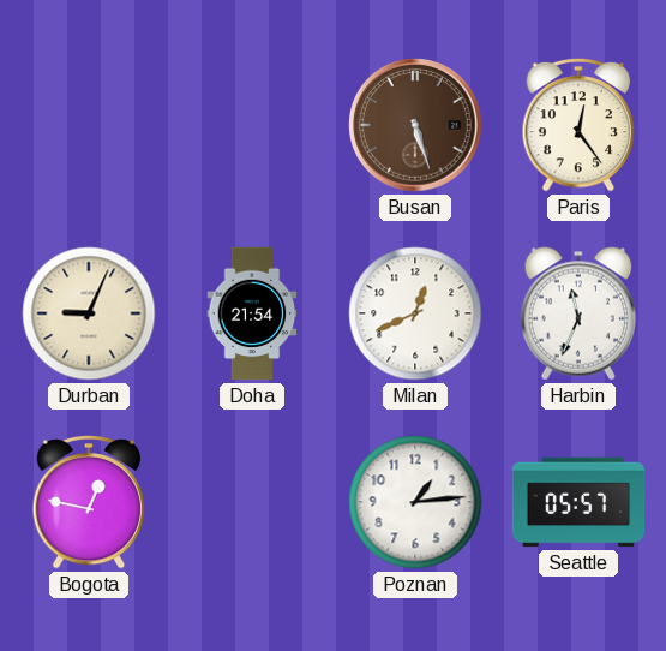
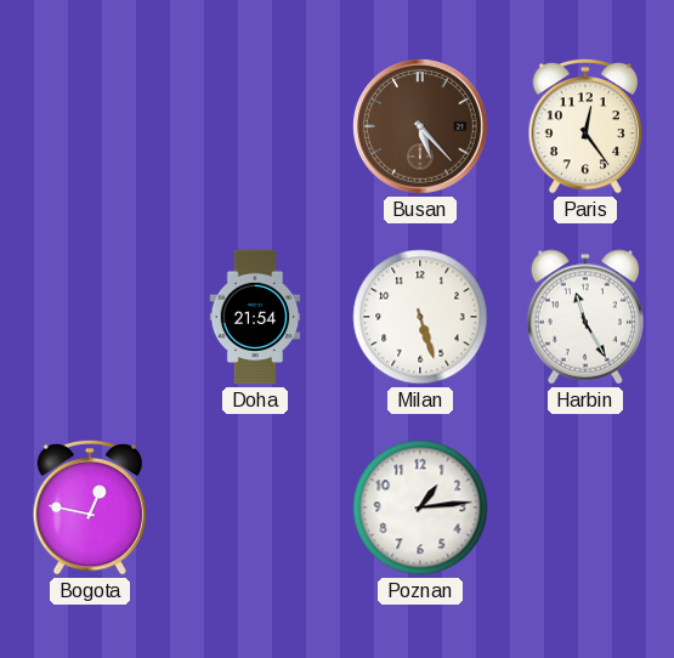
Busan: 5:27 -> 5:23 (420, 126)
Durban: 9:04 -> none (89, 313)
Milan: 12:41 -> 5:27 (420, 317)
Harbin: 11:34 -> 11:25 (584, 317)
Seattle: 05:57 -> none (578, 502)
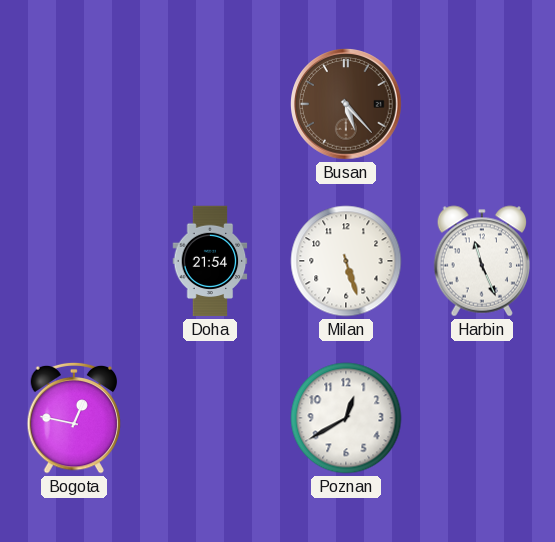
Paris: 12:24 -> none (585, 126)
Harbin: 11:25 -> 11:26 (481, 261)
Poznan: 1:14 -> 12:40 (346, 418)
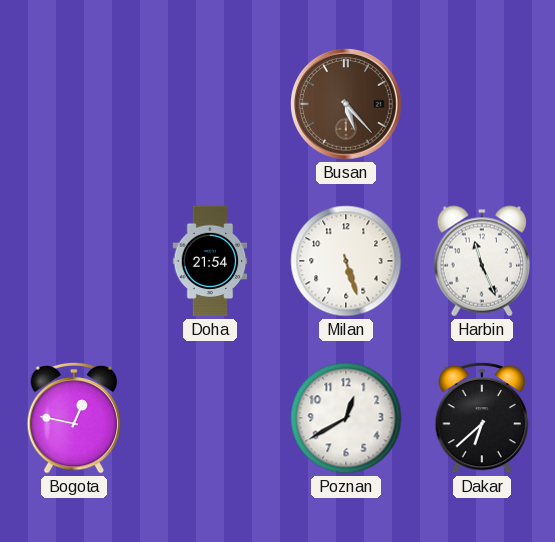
Dakar: none -> 6:38 (482, 418)
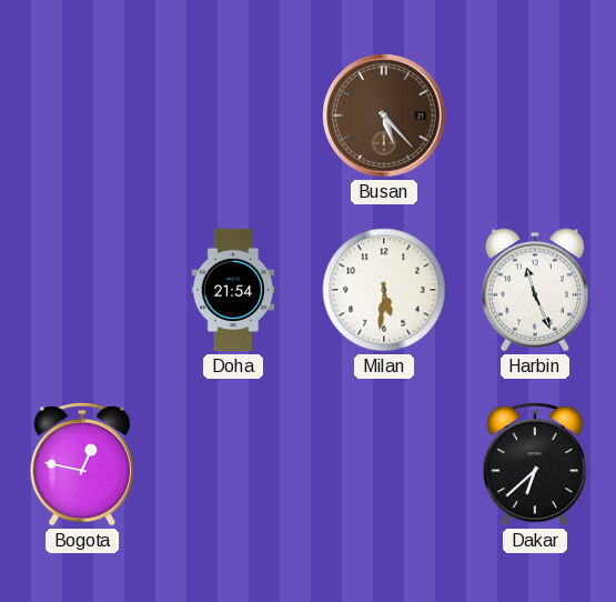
Milan: 5:27 -> 5:31 (384, 290)
Poznan: 12:40 -> none (346, 418)
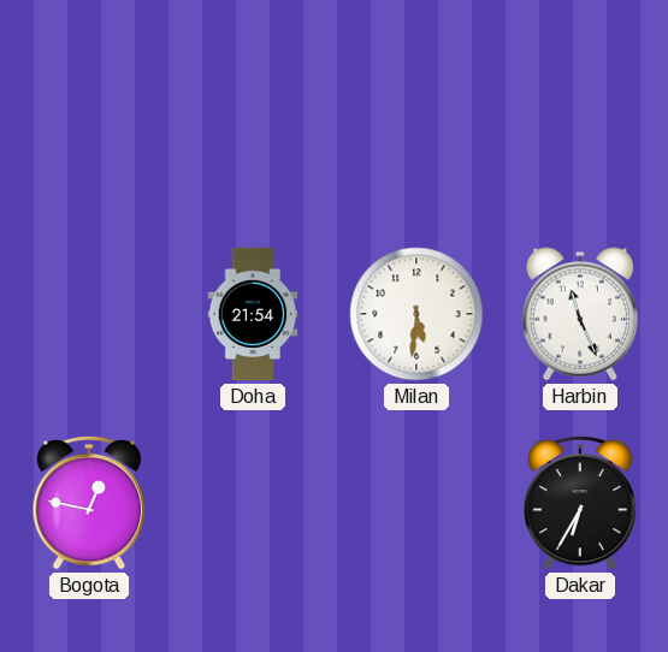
Busan: 5:23 -> none (384, 116)
Dakar: 6:38 -> 6:35 (580, 503)
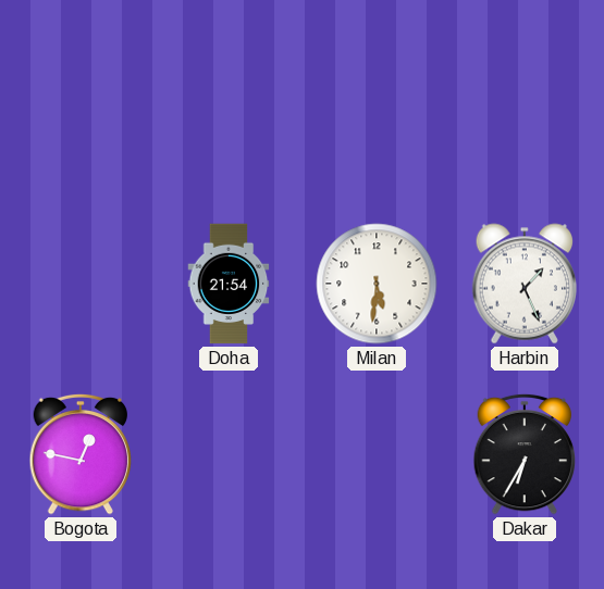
Harbin: 11:26 -> 1:26 (523, 284)
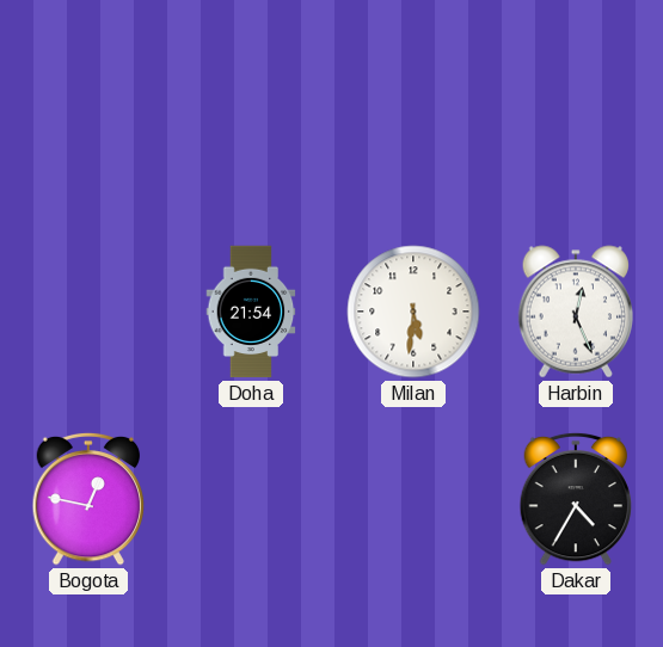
Harbin: 1:26 -> 12:26 (575, 312)
Dakar: 6:35 -> 4:35 (576, 499)
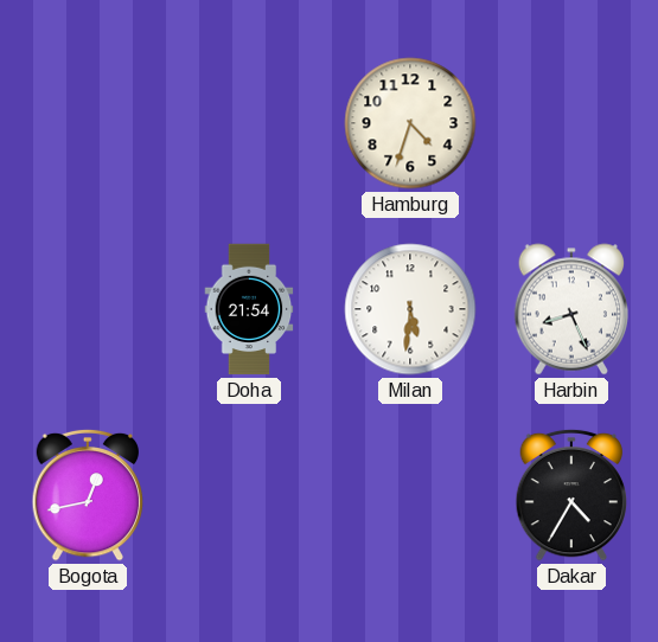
Hamburg: none -> 4:33 (410, 123)
Harbin: 12:26 -> 8:26 (570, 309)
Bogota: 12:47 -> 12:43 (88, 495)
